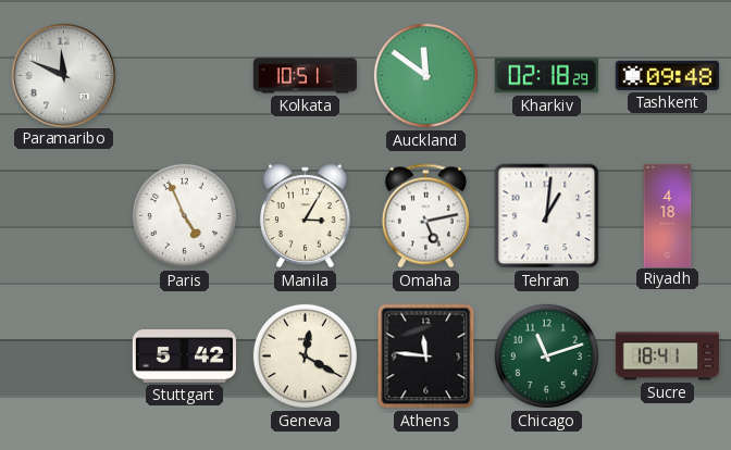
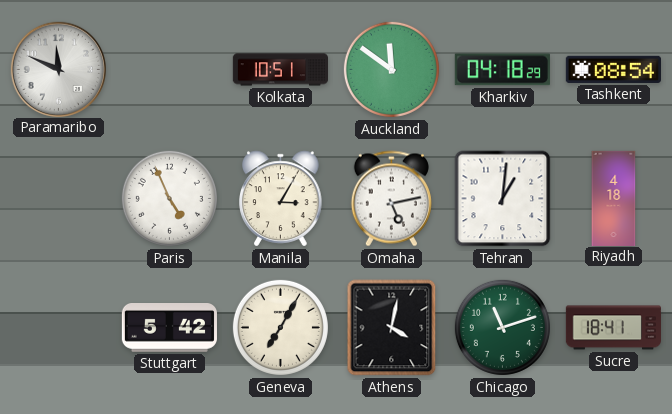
Kharkiv: 02:18 -> 04:18 (502, 70)
Tashkent: 09:48 -> 08:54 (613, 69)
Geneva: 12:20 -> 7:05 (280, 327)
Athens: 11:46 -> 4:02 (392, 328)
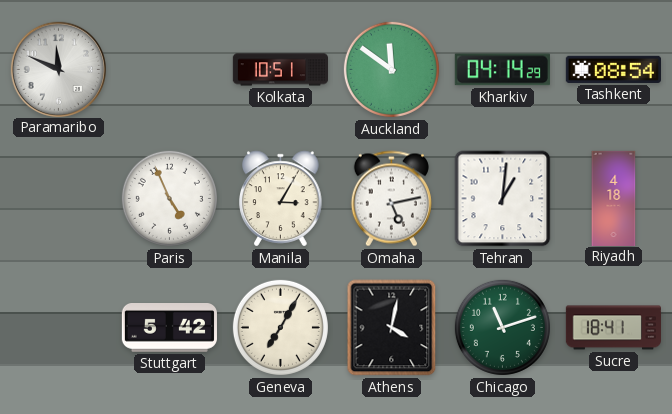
Kharkiv: 04:18 -> 04:14 (502, 70)
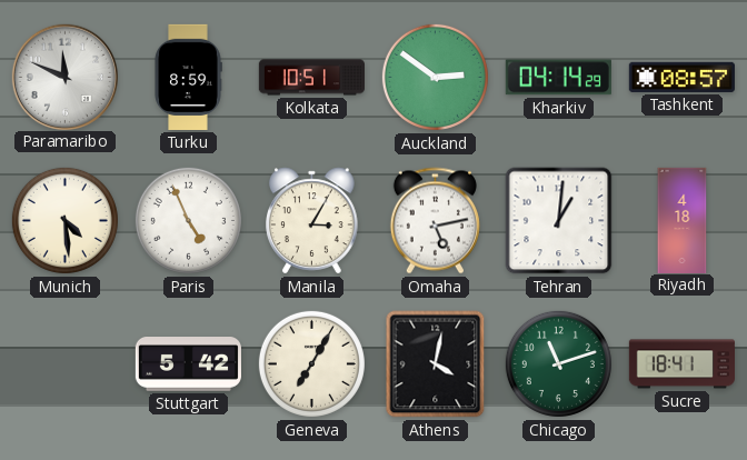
Turku: none -> 8:59 (188, 77)
Auckland: 11:51 -> 2:51 (435, 77)
Tashkent: 08:54 -> 08:57 (681, 77)
Munich: none -> 4:29 (64, 220)
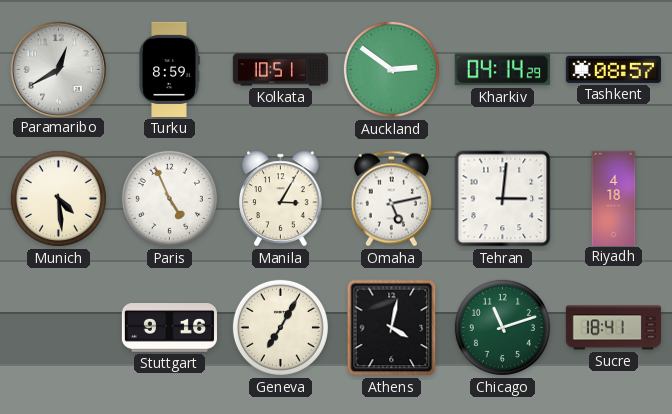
Paramaribo: 11:49 -> 12:40 (58, 69)
Tehran: 1:01 -> 3:01 (503, 199)
Stuttgart: 5:42 -> 9:16 (169, 328)
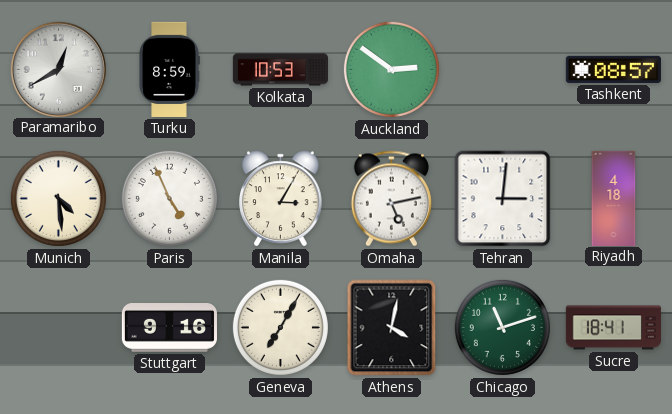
Kolkata: 10:51 -> 10:53 (280, 70)
Kharkiv: 04:14 -> none (502, 70)
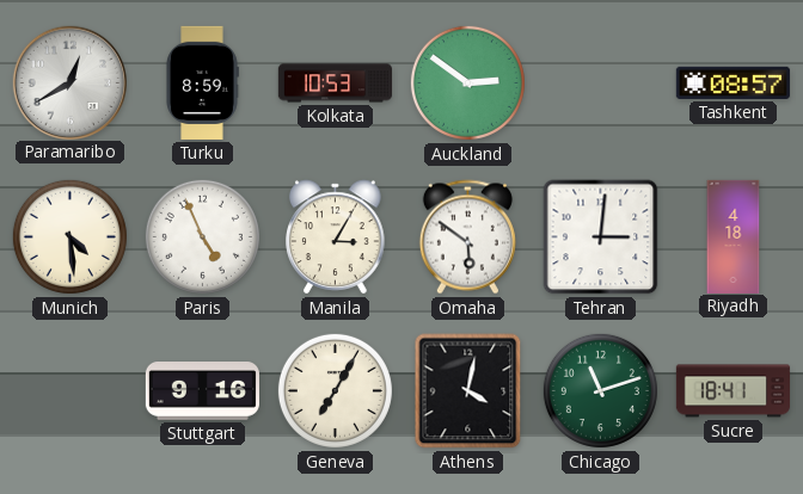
Omaha: 5:13 -> 5:51 (467, 237)
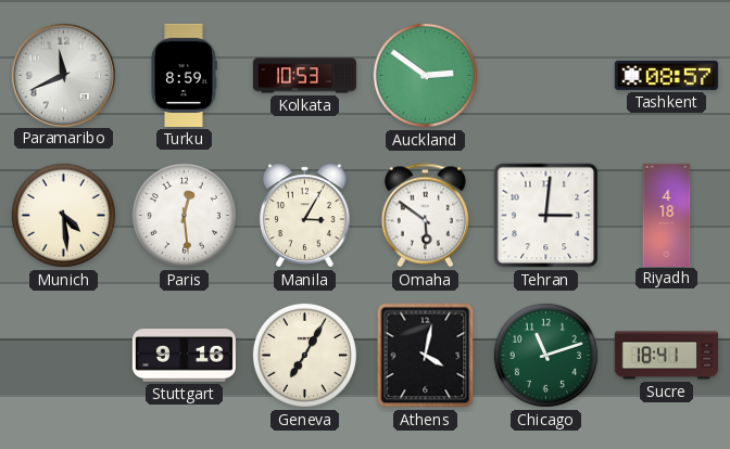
Paramaribo: 12:40 -> 11:41 (63, 75)
Paris: 4:56 -> 12:29 (184, 215)
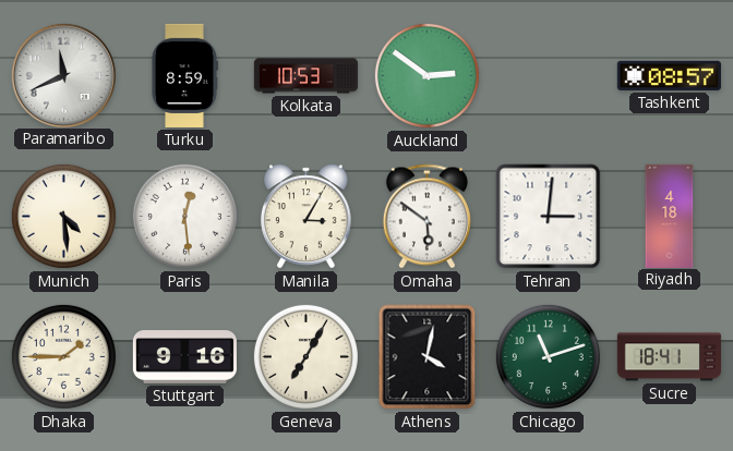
Dhaka: none -> 1:45 (63, 356)
